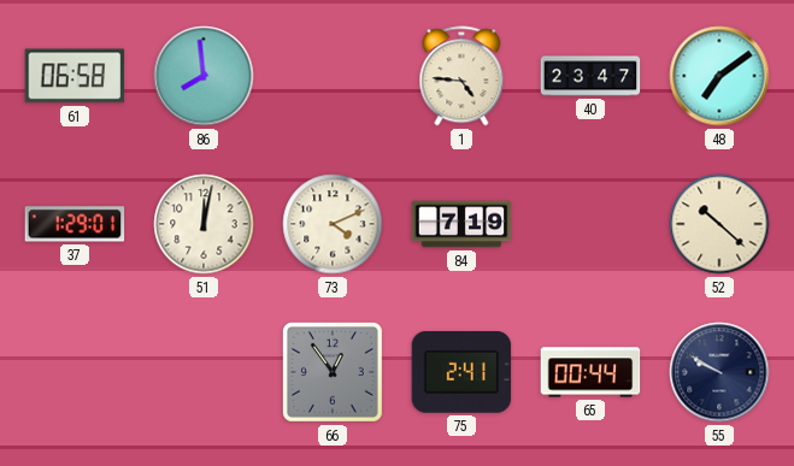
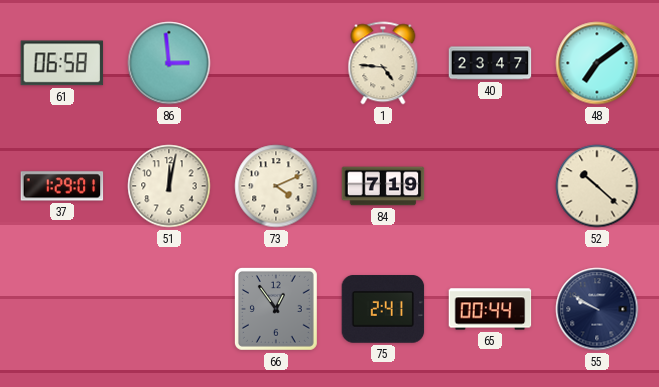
86: 7:59 -> 2:59 (169, 63)
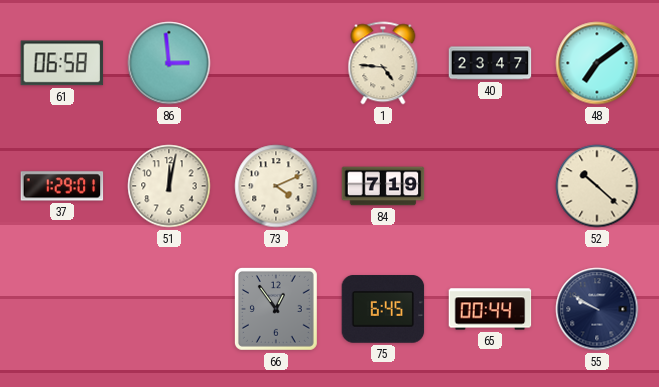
75: 2:41 -> 6:45 (383, 310)
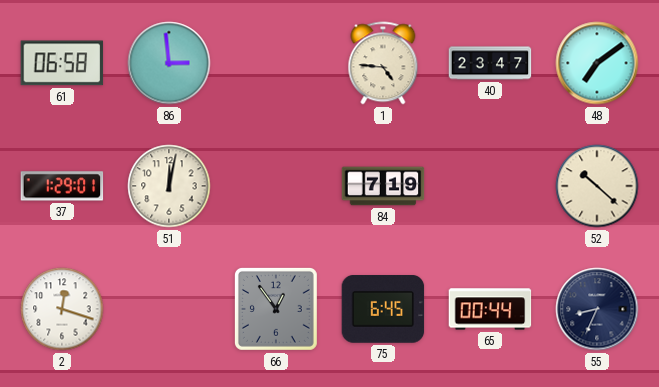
73: 4:11 -> none (276, 186)
2: none -> 12:18 (62, 309)
55: 9:50 -> 8:34 (597, 309)
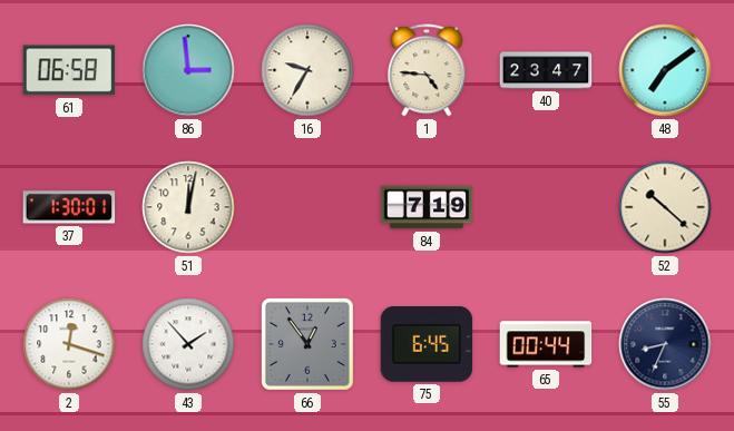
16: none -> 9:35 (307, 70)
37: 1:29 -> 1:30 (69, 207)
43: none -> 1:53 (188, 344)
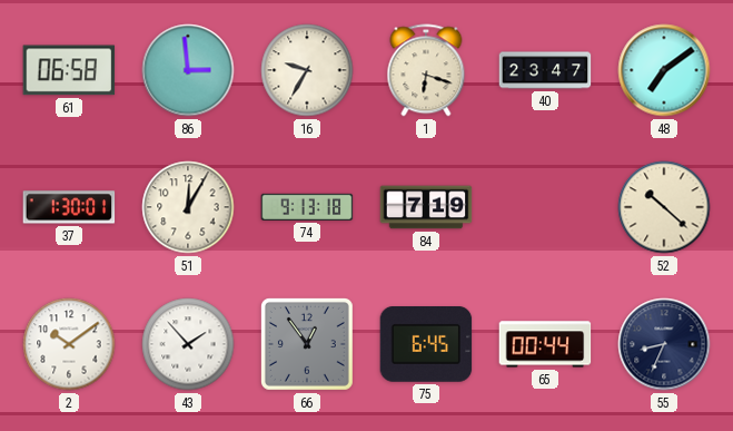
1: 4:46 -> 6:18 (426, 70)
51: 12:02 -> 12:05 (188, 207)
74: none -> 9:13 (307, 207)
2: 12:18 -> 10:09 (69, 344)
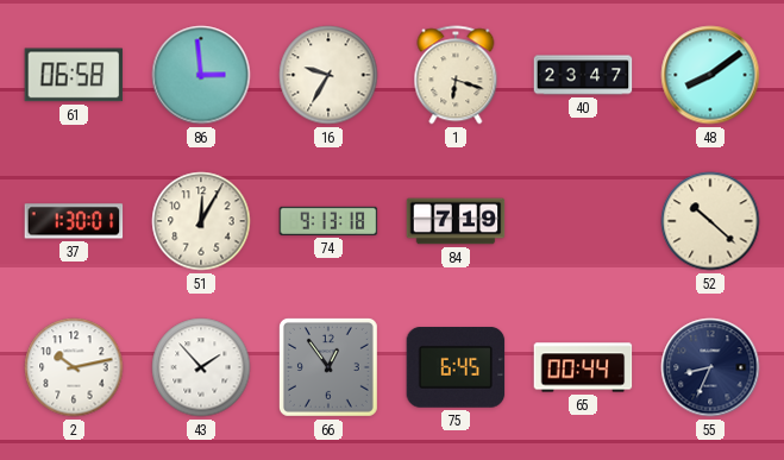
48: 7:09 -> 8:09 (710, 75)
2: 10:09 -> 10:13 (74, 367)
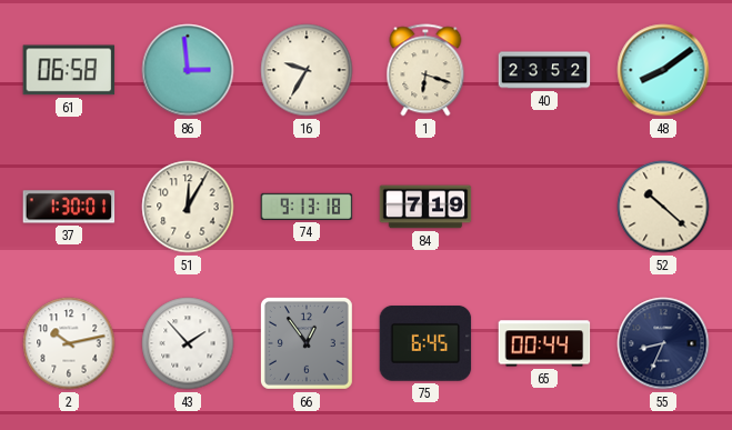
40: 23:47 -> 23:52 (544, 70)
